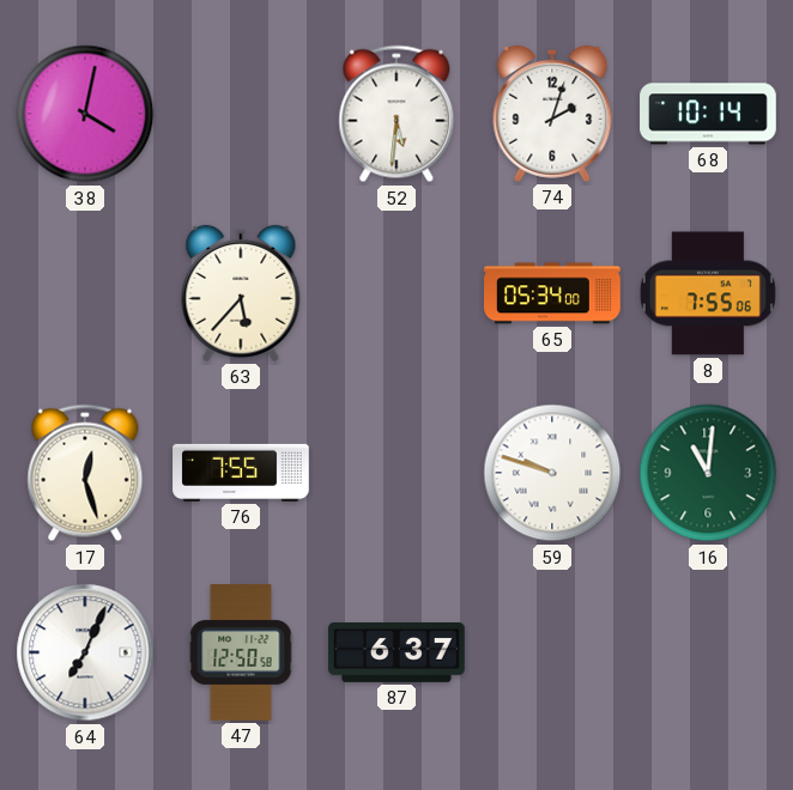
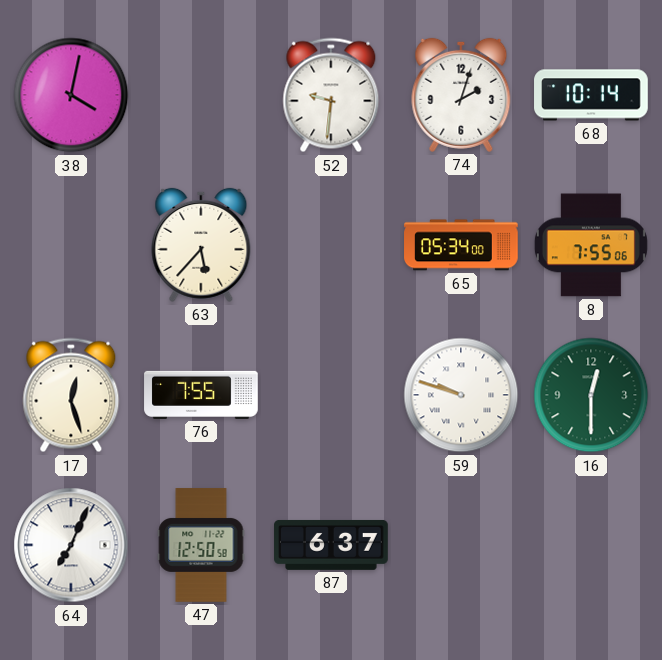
52: 5:31 -> 9:31 (331, 95)
16: 11:01 -> 12:30 (591, 395)
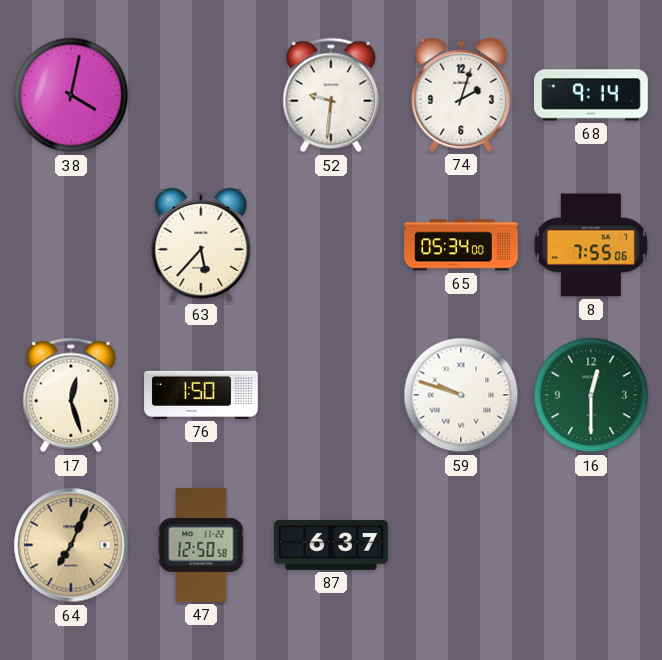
68: 10:14 -> 9:14 (591, 95)
76: 7:55 -> 1:50 (201, 395)
64 dial: white -> champagne (71, 545)
